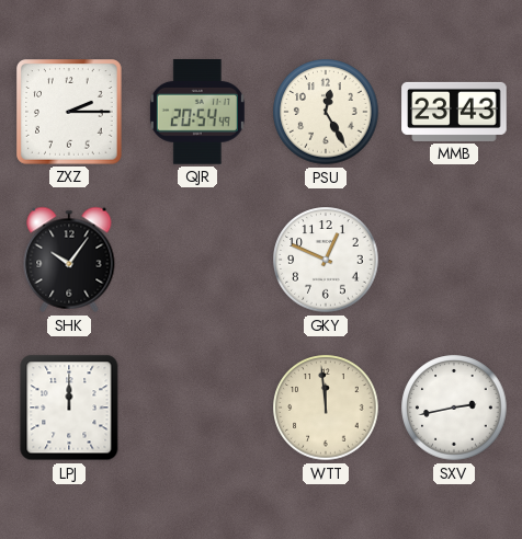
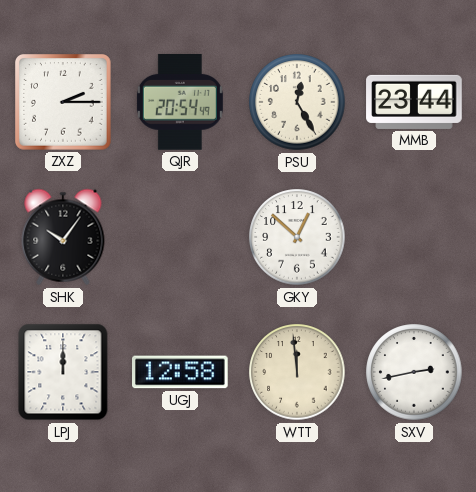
MMB: 23:43 -> 23:44 (414, 102)
GKY: 12:49 -> 12:52 (297, 237)
UGJ: none -> 12:58 (181, 372)
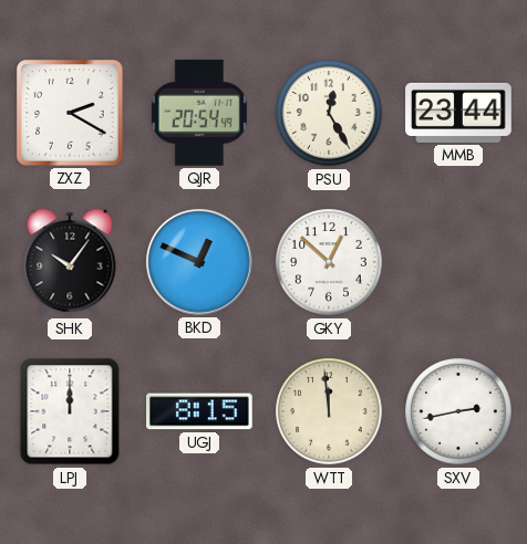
ZXZ: 2:15 -> 2:20 (70, 113)
BKD: none -> 12:49 (199, 262)
UGJ: 12:58 -> 8:15 (200, 411)
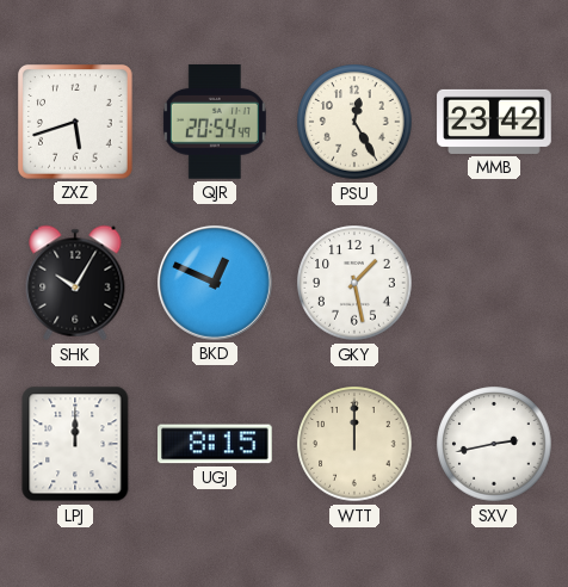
ZXZ: 2:20 -> 5:42 (75, 122)
MMB: 23:44 -> 23:42 (494, 122)
SHK: 10:06 -> 10:05 (75, 283)
GKY: 12:52 -> 1:28 (354, 283)
WTT: 11:59 -> 12:00 (354, 444)
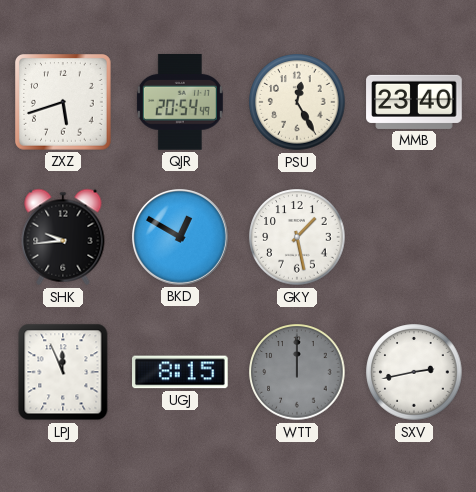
MMB: 23:42 -> 23:40 (414, 102)
SHK: 10:05 -> 9:44 (63, 237)
BKD: 12:49 -> 12:50 (180, 237)
LPJ: 12:00 -> 11:56 (63, 372)
WTT dial: cream -> grey (297, 372)
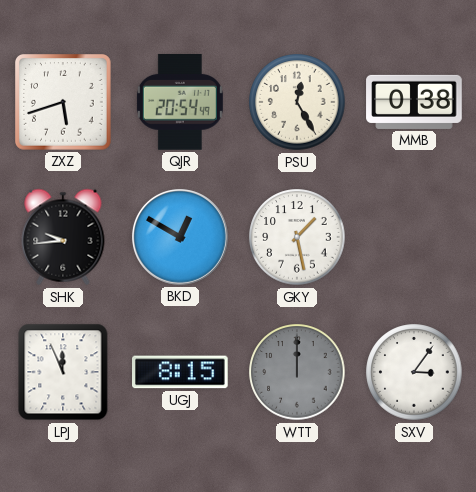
MMB: 23:40 -> 0:38 (414, 102)
SXV: 2:43 -> 3:06 (414, 372)
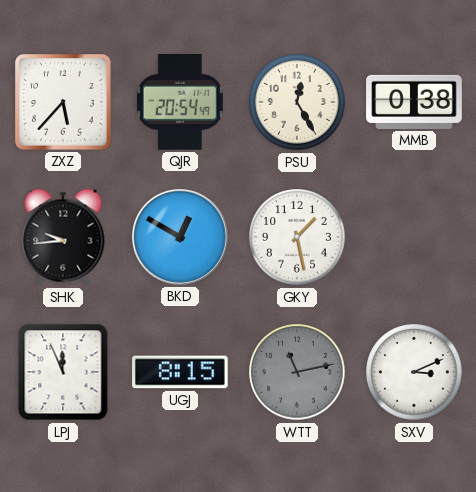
ZXZ: 5:42 -> 5:37 (63, 102)
WTT: 12:00 -> 11:13 (297, 372)
SXV: 3:06 -> 3:11 (414, 372)
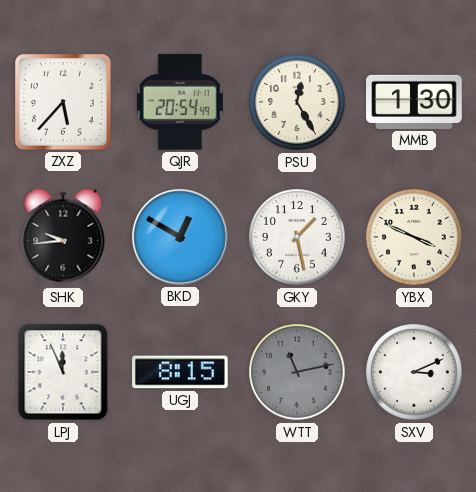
MMB: 0:38 -> 1:30 (414, 102)
YBX: none -> 3:49 (414, 237)
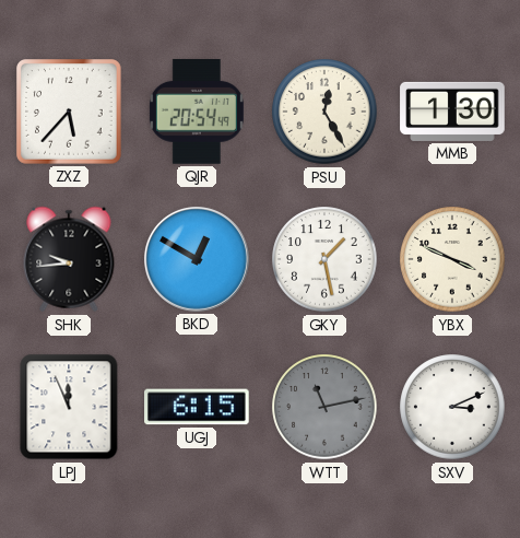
UGJ: 8:15 -> 6:15 (198, 407)
